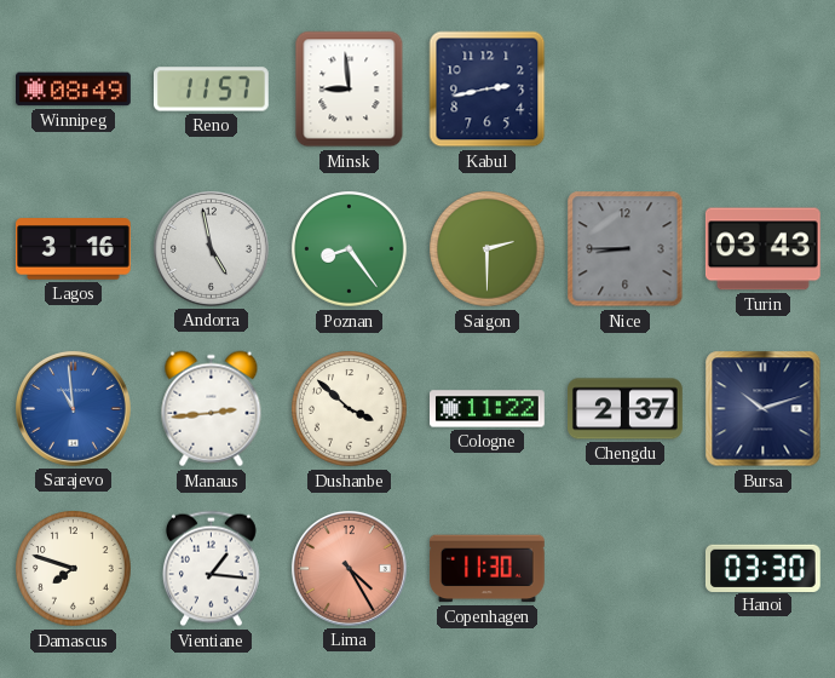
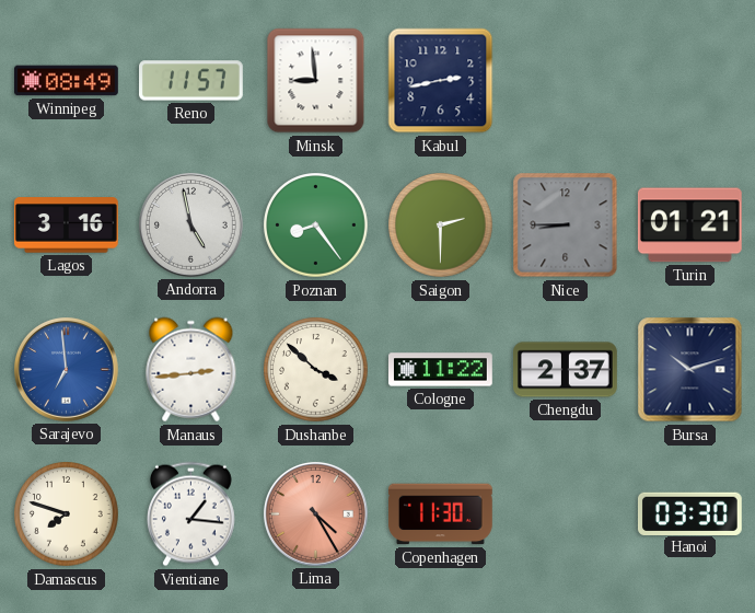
Turin: 03:43 -> 01:21 (689, 225)
Sarajevo: 10:59 -> 6:59 (66, 369)
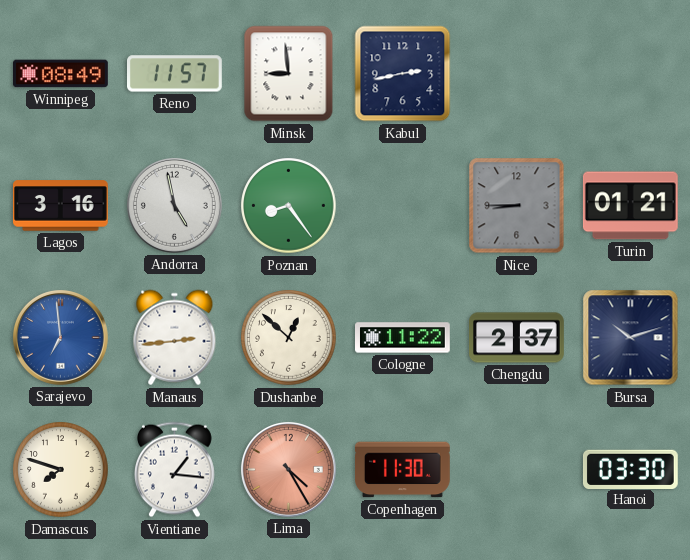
Saigon: 2:30 -> none (441, 225)
Dushanbe: 3:52 -> 12:52 (289, 338)
